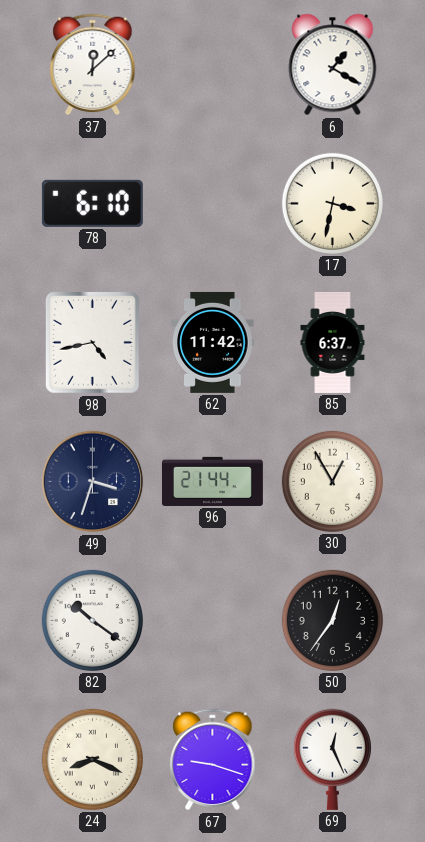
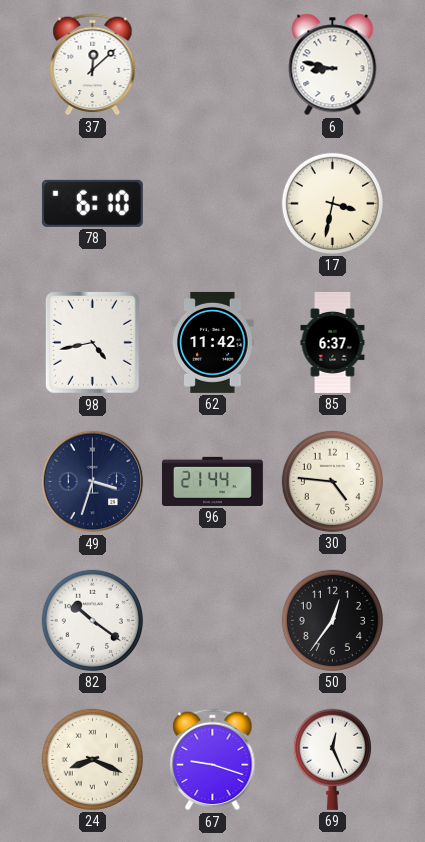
6: 1:20 -> 8:47 (333, 65)
30: 12:55 -> 4:46 (332, 481)
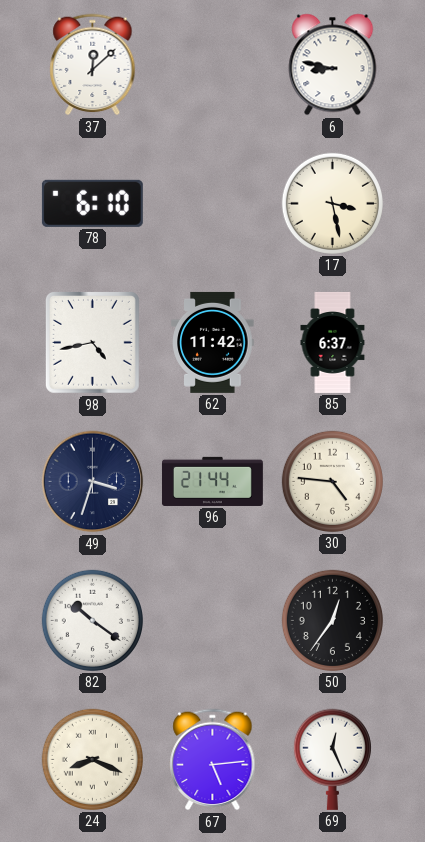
17: 3:32 -> 3:28 (332, 203)
67: 9:18 -> 5:14 (213, 760)
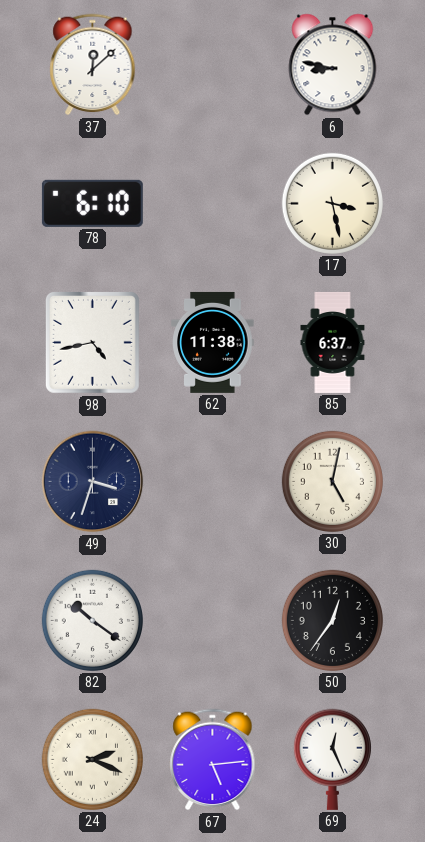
62: 11:42 -> 11:38 (213, 342)
96: 21:44 -> none (212, 481)
30: 4:46 -> 5:02 (332, 481)
24: 8:19 -> 2:19 (92, 759)
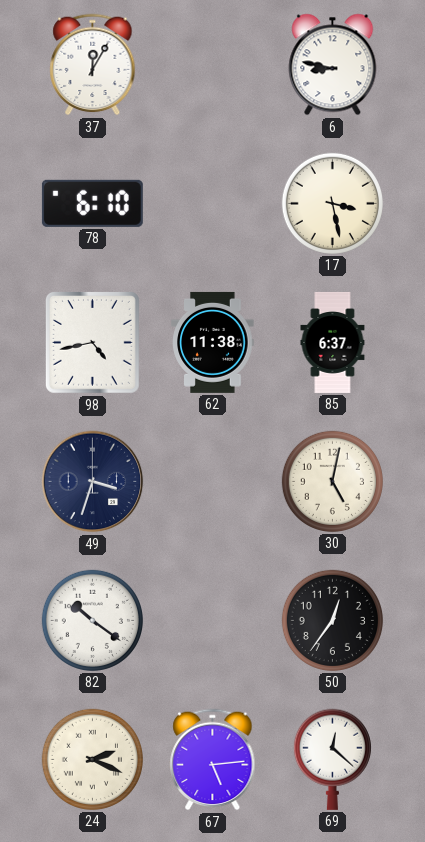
37: 12:08 -> 12:05 (93, 65)
69: 12:26 -> 12:22 (332, 759)
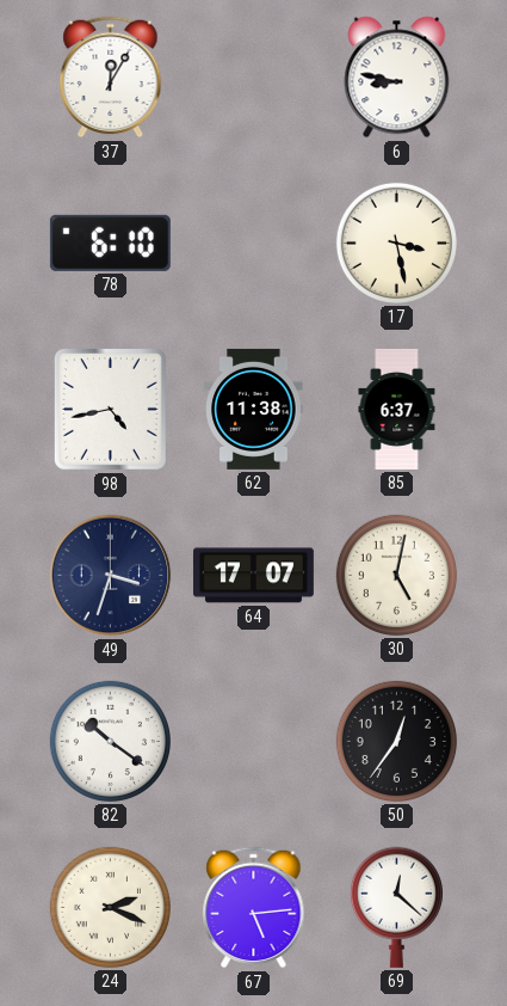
64: none -> 17:07 (253, 576)
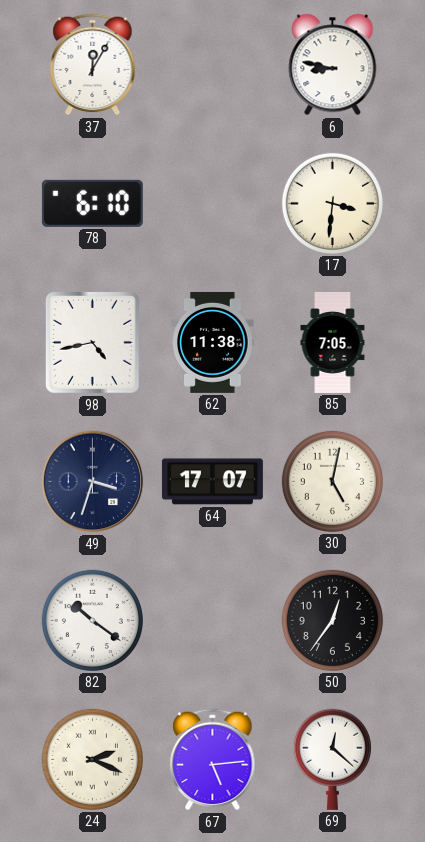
17: 3:28 -> 3:31 (332, 203)
85: 6:37 -> 7:05 (333, 342)
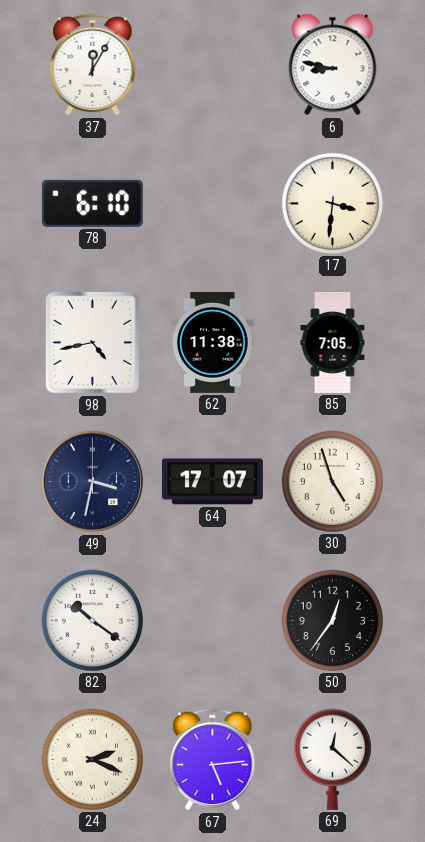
49: 3:33 -> 3:32 (93, 482)
30: 5:02 -> 4:57 (332, 481)
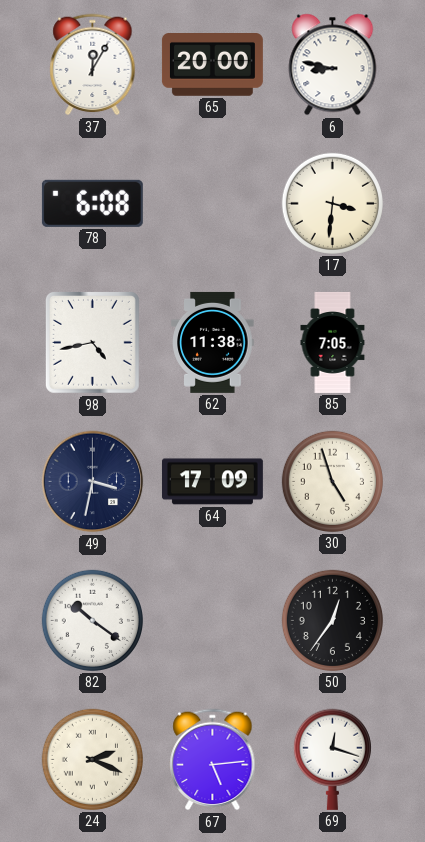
65: none -> 20:00 (212, 65)
78: 6:10 -> 6:08 (92, 203)
64: 17:07 -> 17:09 (212, 482)
69: 12:22 -> 12:18 (332, 759)
